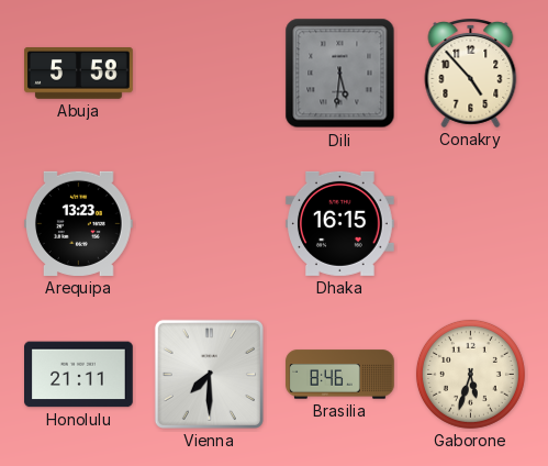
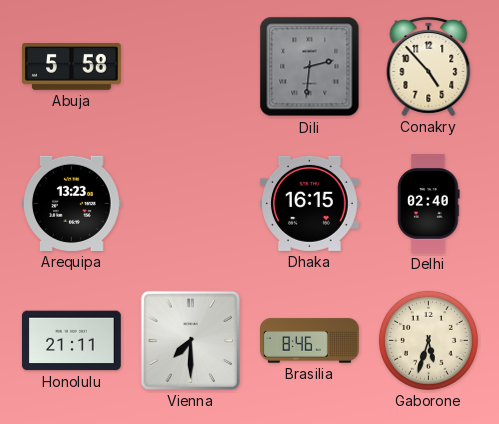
Dili: 5:31 -> 2:31 (310, 67)
Delhi: none -> 02:40 (429, 204)
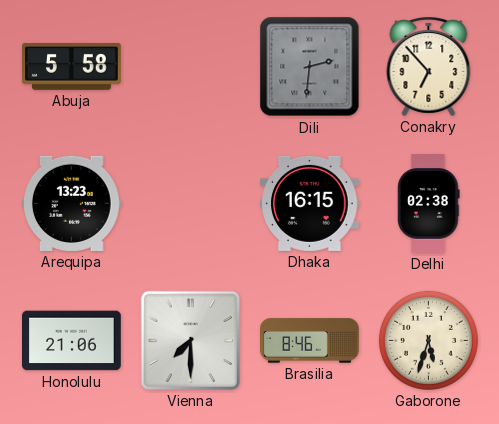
Conakry: 4:53 -> 6:53 (429, 67)
Delhi: 02:40 -> 02:38 (429, 204)
Honolulu: 21:11 -> 21:06 (72, 341)
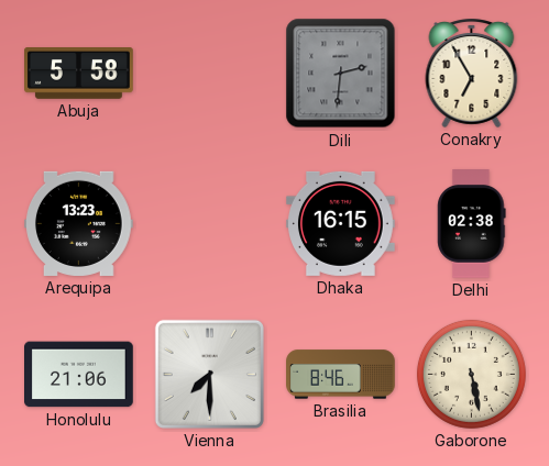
Conakry: 6:53 -> 6:55 (472, 74)
Gaborone: 5:33 -> 5:28 (471, 374)
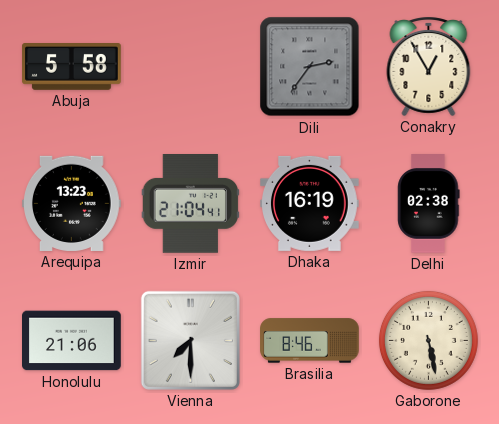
Dili: 2:31 -> 2:36 (310, 67)
Conakry: 6:55 -> 12:55 (429, 67)
Izmir: none -> 21:04 (191, 204)
Dhaka: 16:15 -> 16:19 (310, 203)
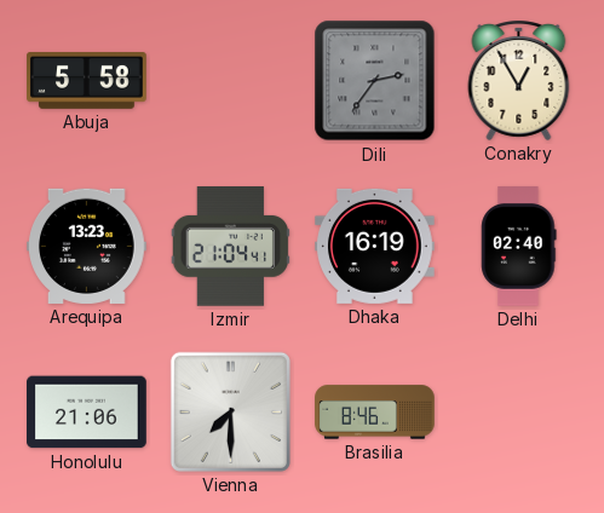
Delhi: 02:38 -> 02:40 (519, 247)
Gaborone: 5:28 -> none (428, 340)
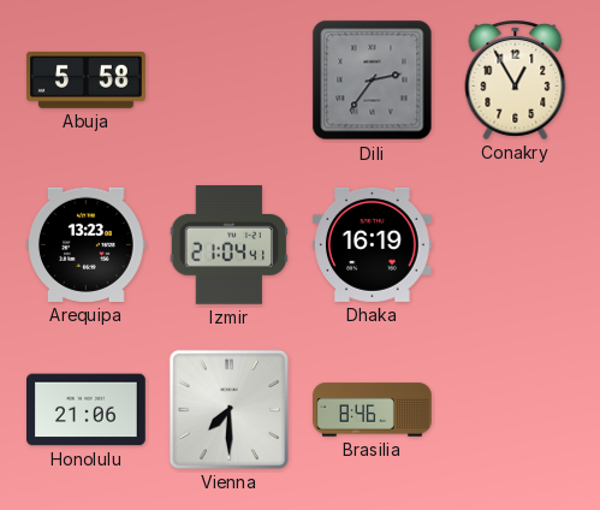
Delhi: 02:40 -> none (519, 247)
